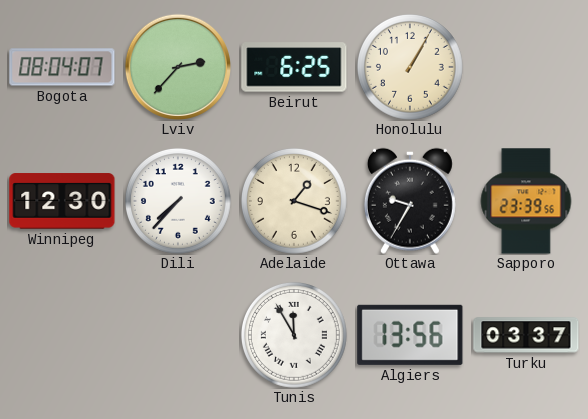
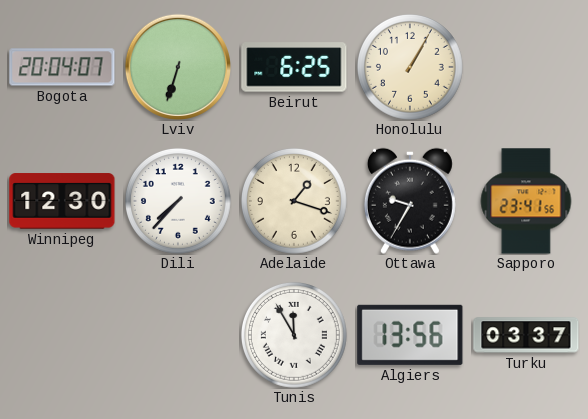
Bogota: 08:04 -> 20:04 (62, 67)
Lviv: 2:37 -> 6:33 (178, 67)
Sapporo: 23:39 -> 23:41 (526, 201)
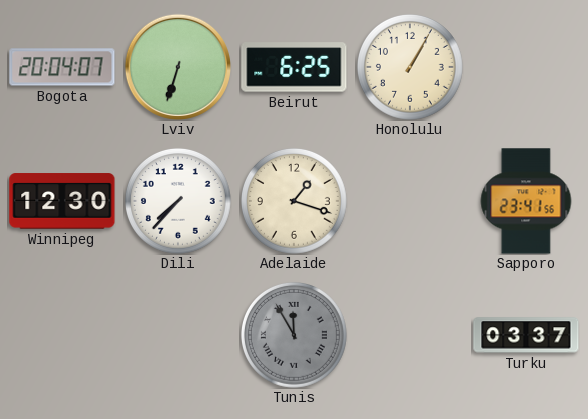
Ottawa: 9:35 -> none (410, 201)
Tunis dial: white -> grey (294, 335)
Algiers: 13:56 -> none (410, 335)
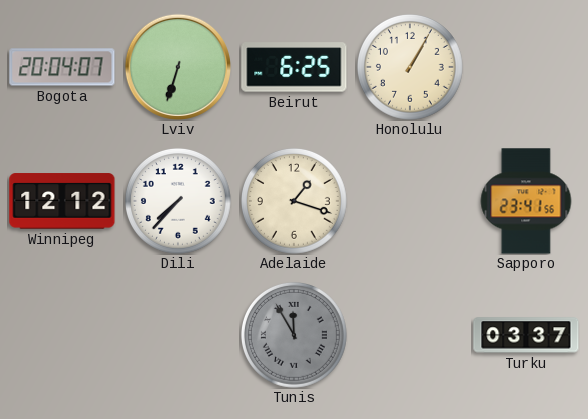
Winnipeg: 12:30 -> 12:12 (62, 201)
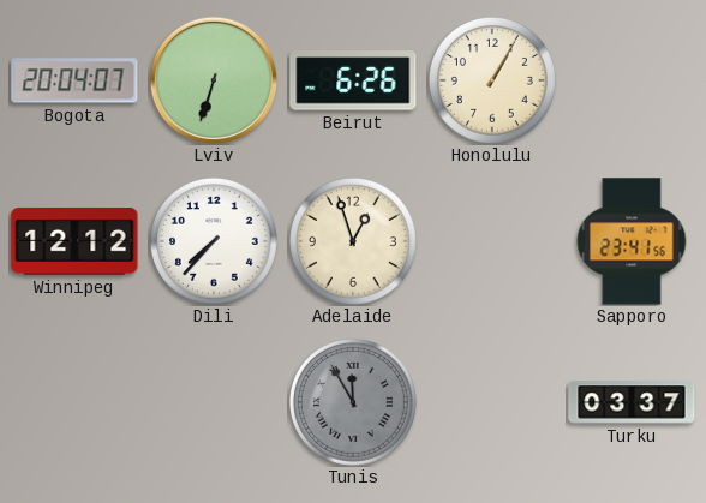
Beirut: 6:25 -> 6:26 (353, 80)
Adelaide: 1:18 -> 12:57 (353, 241)
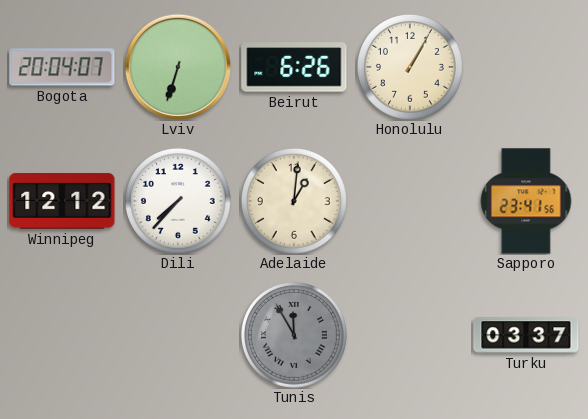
Adelaide: 12:57 -> 1:01 (294, 201)
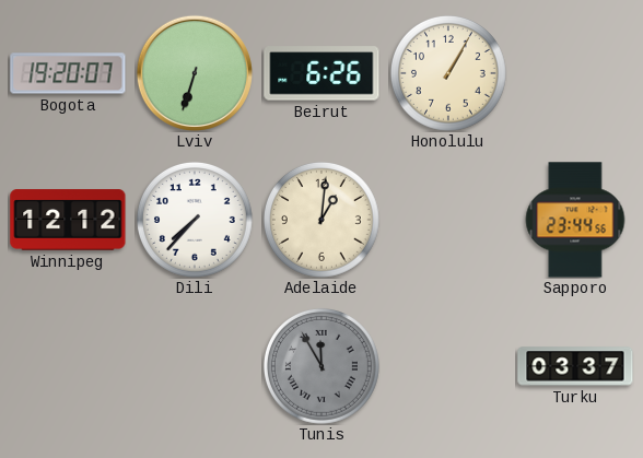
Bogota: 20:04 -> 19:20 (68, 73)
Sapporo: 23:41 -> 23:44 (575, 220)
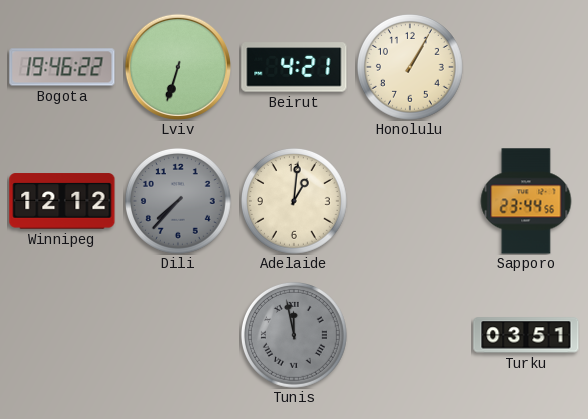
Bogota: 19:20 -> 19:46 (62, 67)
Beirut: 6:26 -> 4:21 (294, 67)
Dili dial: white -> grey (178, 201)
Tunis: 11:55 -> 11:58 (294, 335)
Turku: 03:37 -> 03:51 (526, 335)
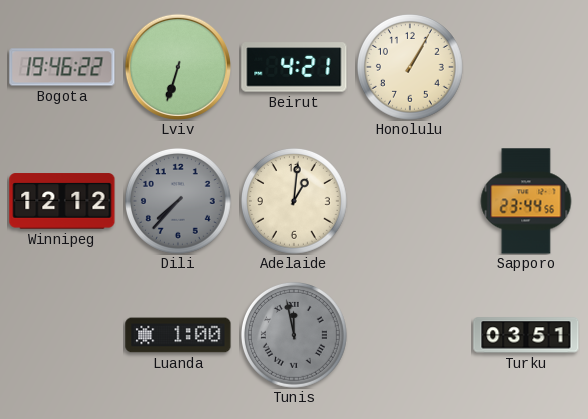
Luanda: none -> 1:00 (178, 335)
